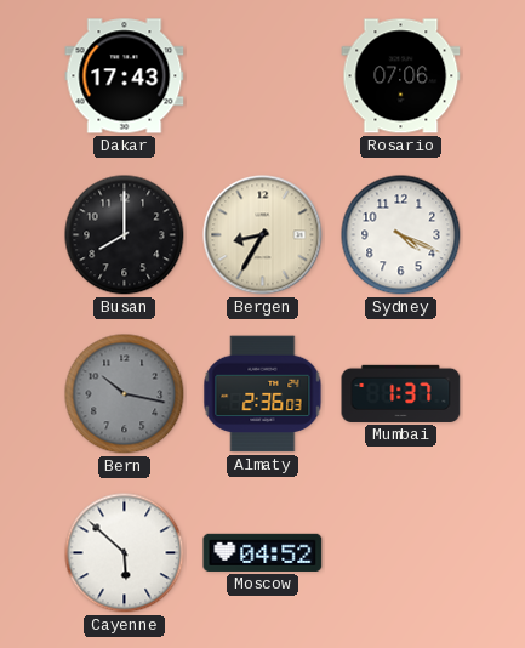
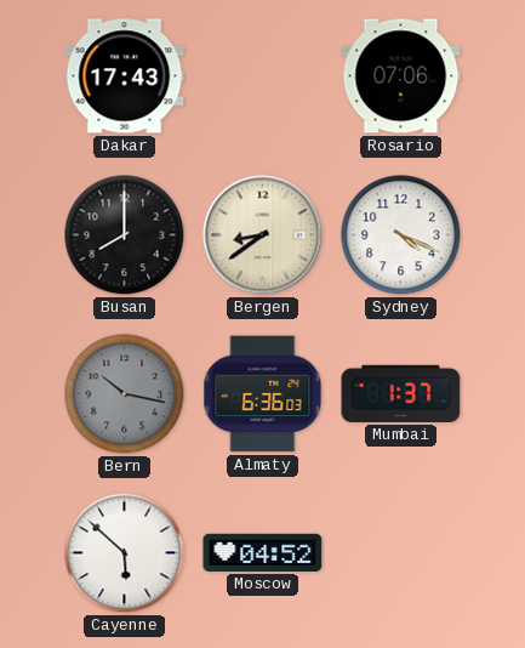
Bergen: 8:35 -> 8:39 (263, 235)
Almaty: 2:36 -> 6:36 (263, 394)
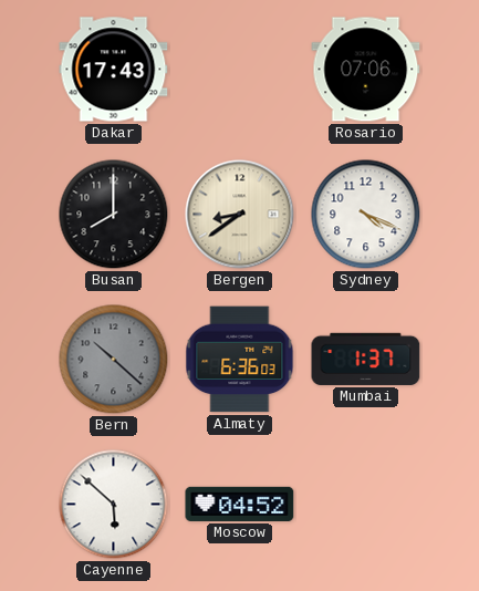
Bern: 10:17 -> 10:22 (114, 360)
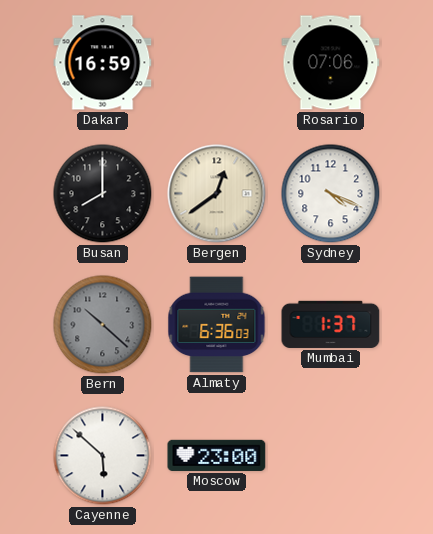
Dakar: 17:43 -> 16:59 (103, 63)
Bergen: 8:39 -> 12:39 (217, 194)
Moscow: 04:52 -> 23:00 (217, 455)
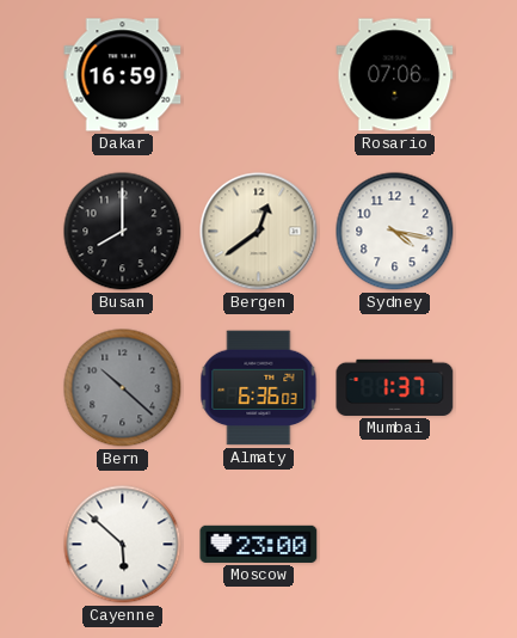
Sydney: 4:19 -> 4:17 (395, 232)
